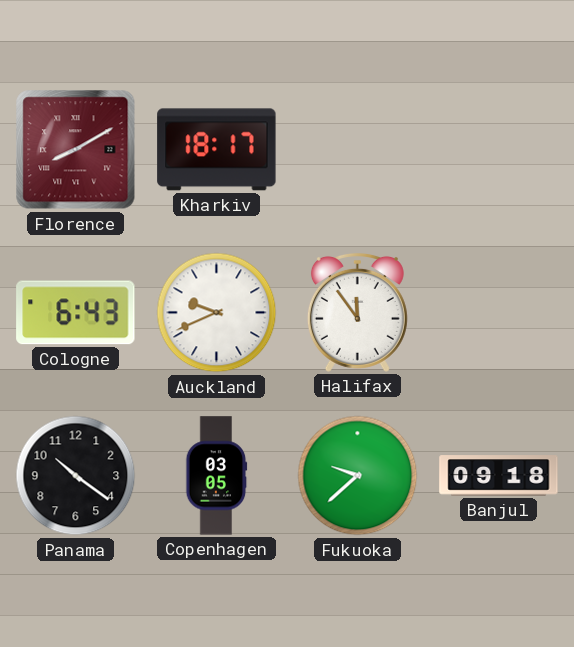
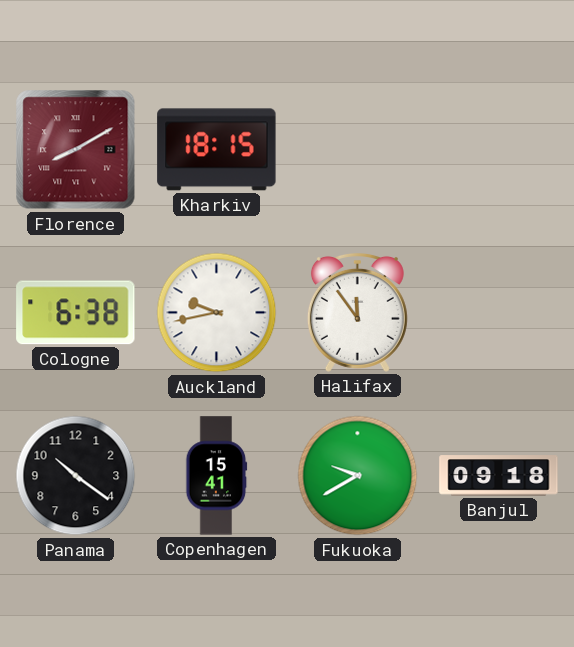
Kharkiv: 18:17 -> 18:15 (217, 150)
Cologne: 6:43 -> 6:38 (76, 313)
Auckland: 9:41 -> 9:43 (217, 313)
Copenhagen: 03:05 -> 15:41 (217, 476)
Fukuoka: 9:38 -> 9:40 (358, 476)
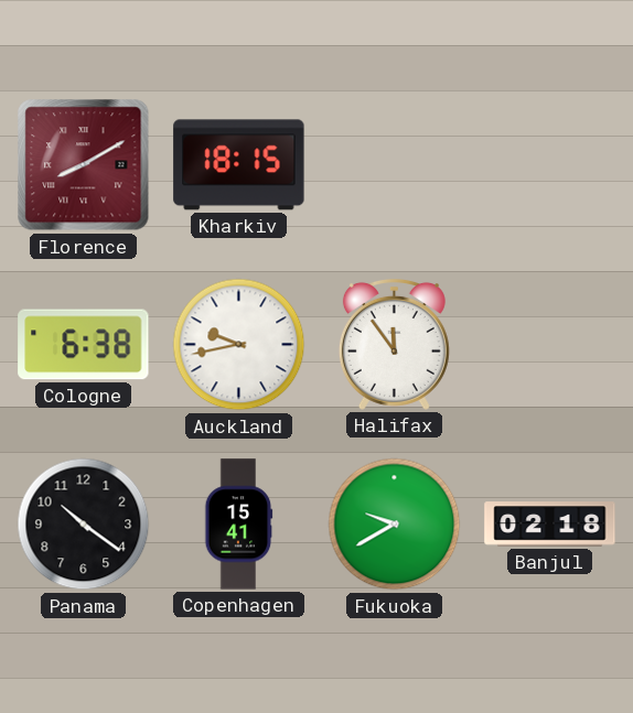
Banjul: 09:18 -> 02:18 (550, 525)
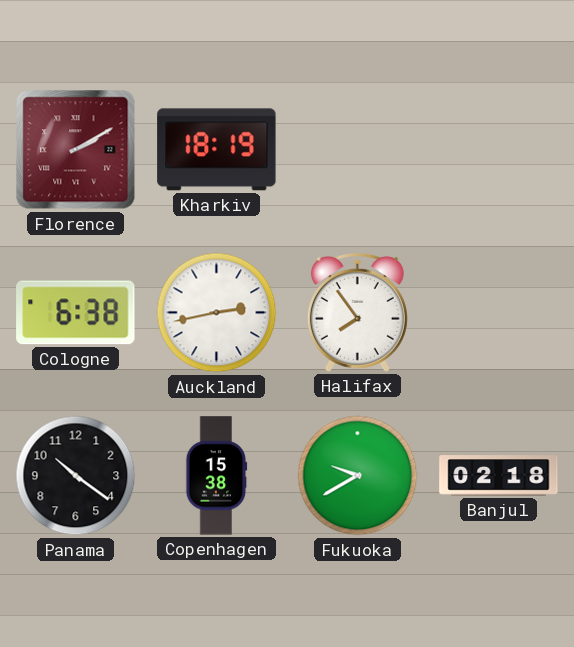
Florence: 8:10 -> 2:10 (76, 150)
Kharkiv: 18:15 -> 18:19 (217, 150)
Auckland: 9:43 -> 2:43 (217, 313)
Halifax: 11:54 -> 7:54 (357, 312)
Copenhagen: 15:41 -> 15:38 (217, 476)
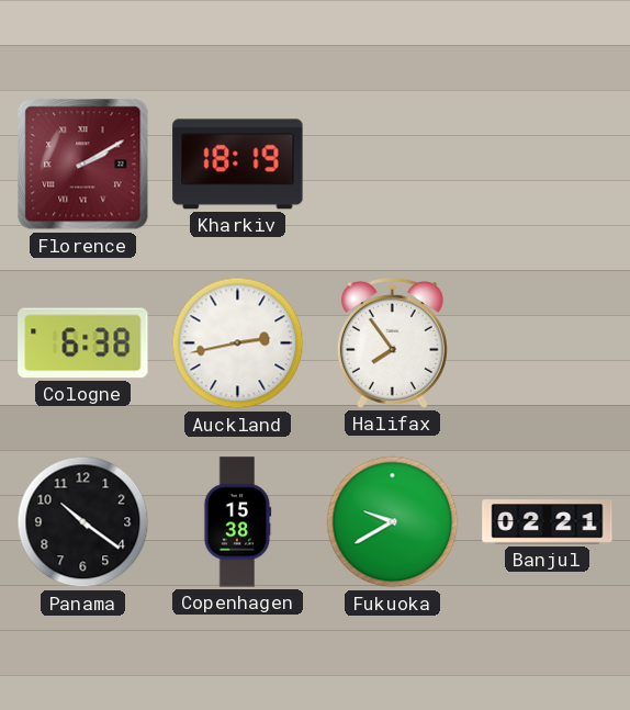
Banjul: 02:18 -> 02:21 (548, 522)
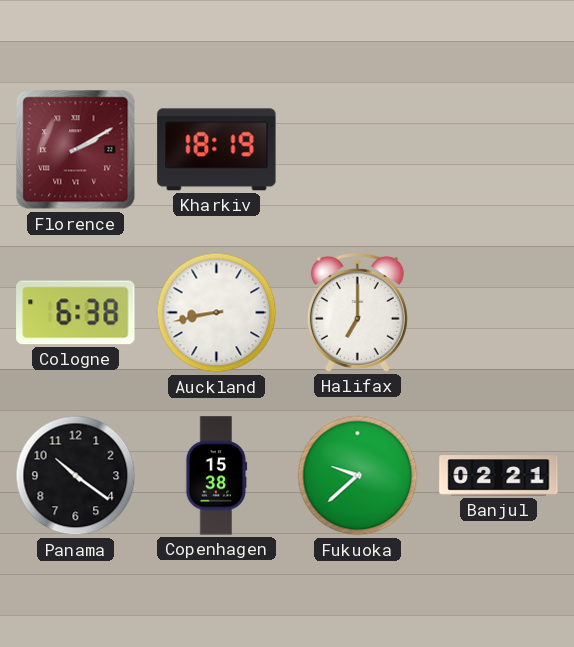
Auckland: 2:43 -> 8:43 (217, 313)
Halifax: 7:54 -> 7:00 (357, 312)
Fukuoka: 9:40 -> 9:38 (358, 476)
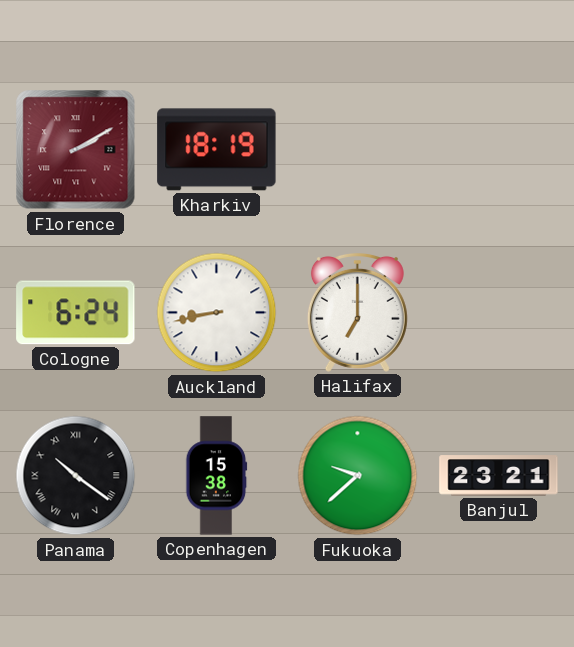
Cologne: 6:38 -> 6:24 (76, 313)
Panama numerals: Arabic -> Roman (76, 476)
Banjul: 02:21 -> 23:21 (499, 476)
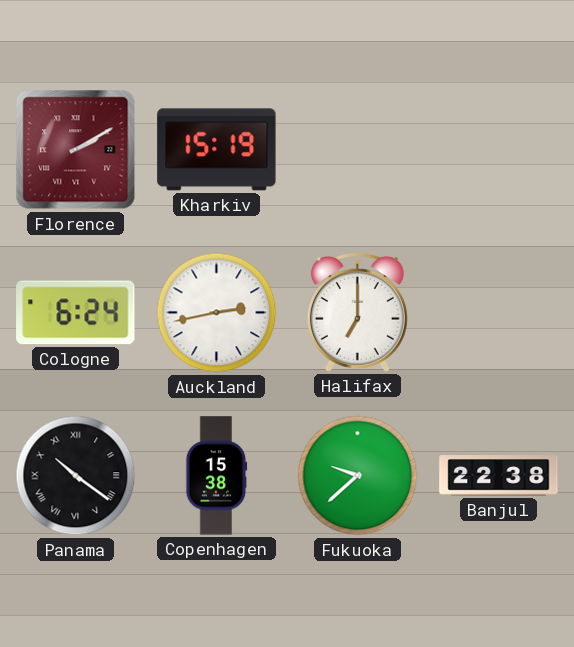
Kharkiv: 18:19 -> 15:19 (217, 150)
Auckland: 8:43 -> 2:43 (217, 313)
Banjul: 23:21 -> 22:38 (499, 476)
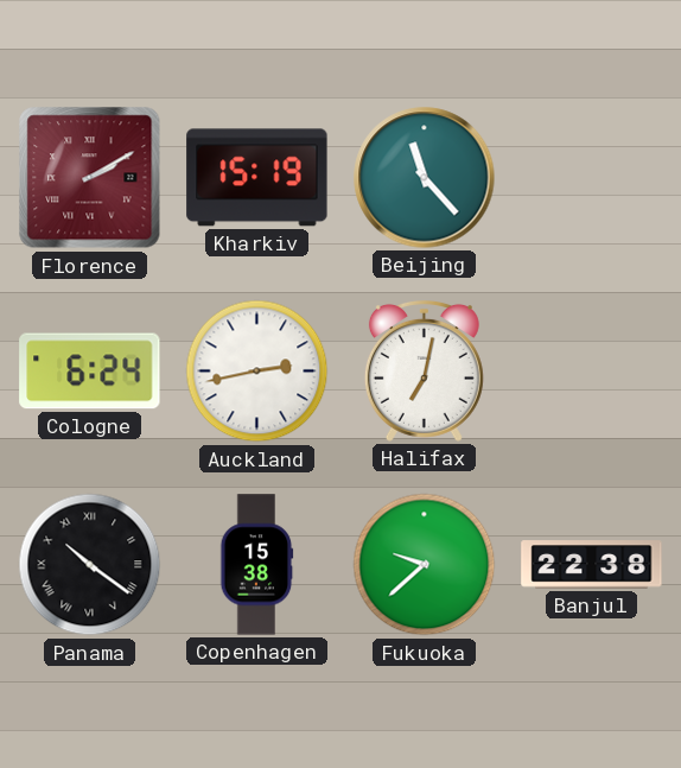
Beijing: none -> 11:23 (425, 178)
Halifax: 7:00 -> 7:02 (424, 370)
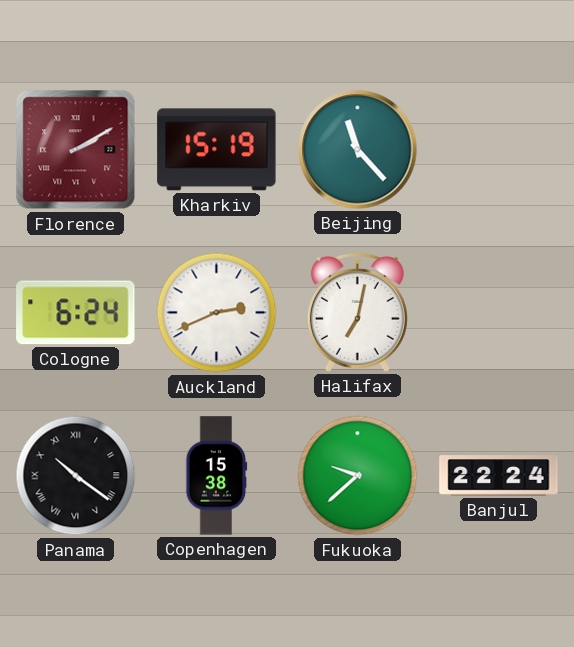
Auckland: 2:43 -> 2:41 (217, 313)
Banjul: 22:38 -> 22:24 (499, 476)
